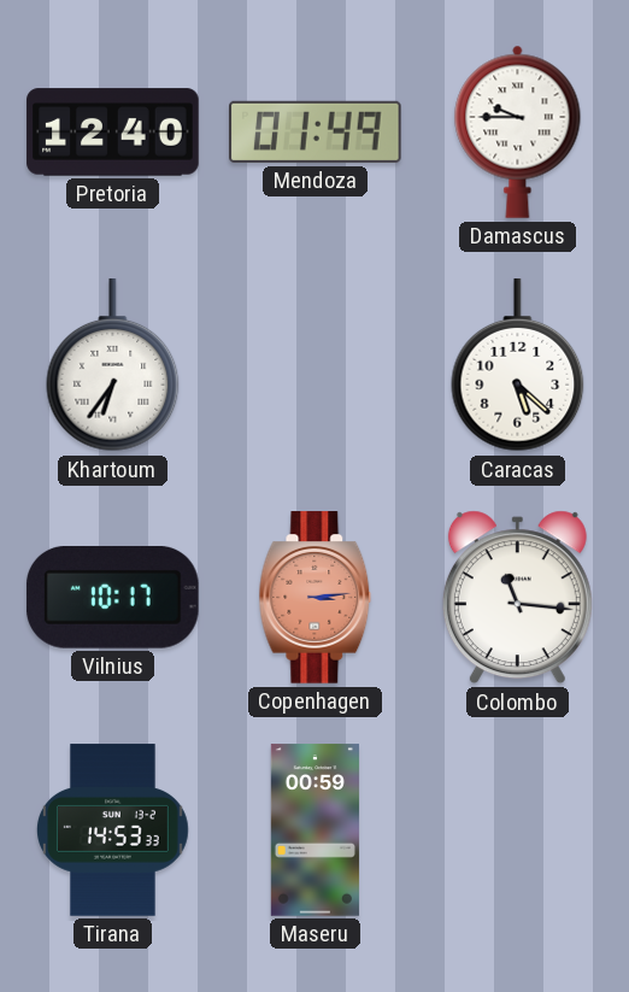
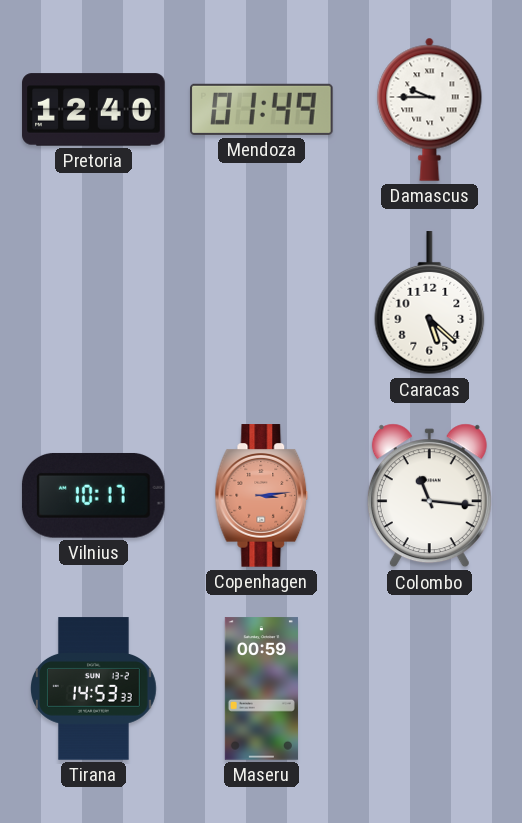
Khartoum: 6:36 -> none (113, 365)
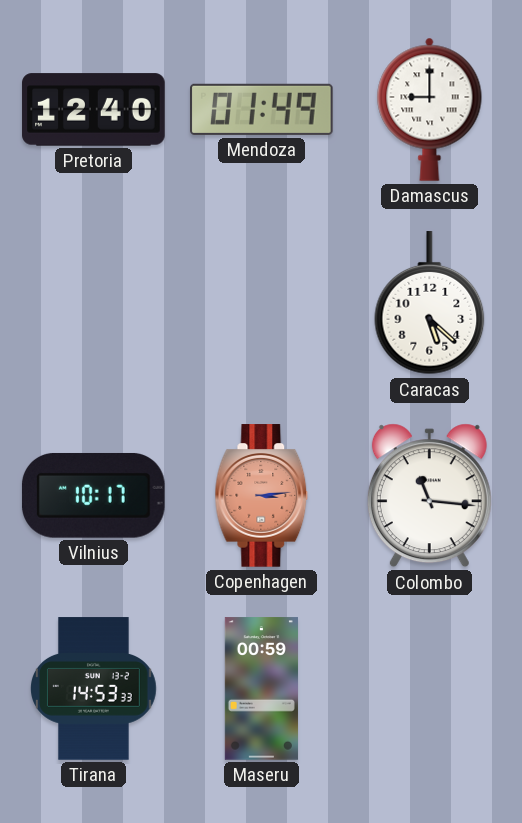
Damascus: 9:45 -> 9:00 (430, 109)
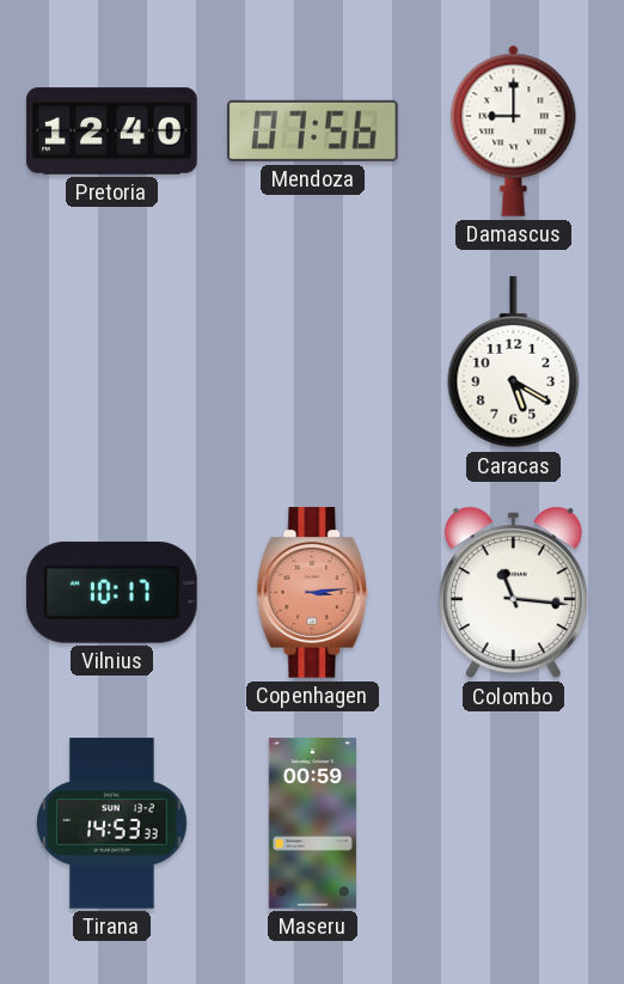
Mendoza: 01:49 -> 07:56 (313, 130)
Caracas: 5:22 -> 5:20 (514, 362)
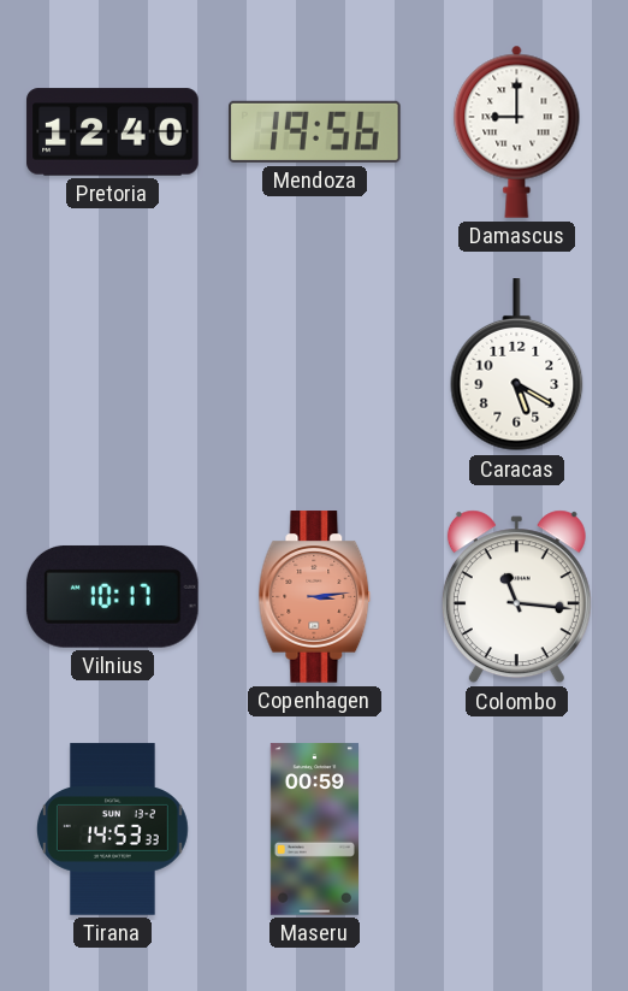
Mendoza: 07:56 -> 19:56 (315, 131)
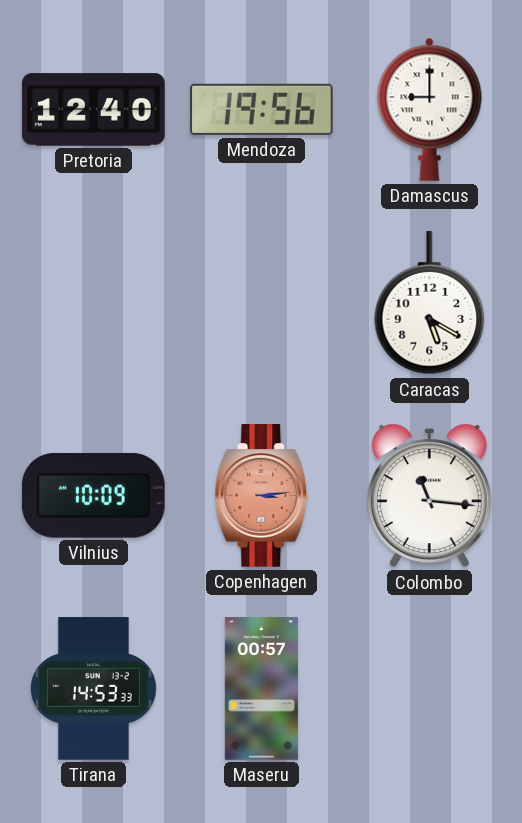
Vilnius: 10:17 -> 10:09 (93, 495)
Maseru: 00:59 -> 00:57 (261, 689)
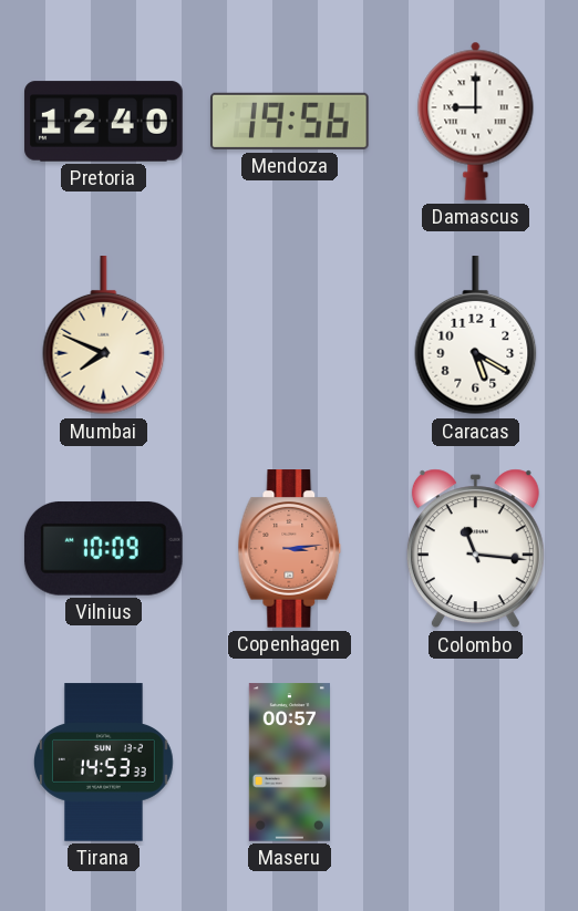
Mumbai: none -> 7:49 (104, 335)
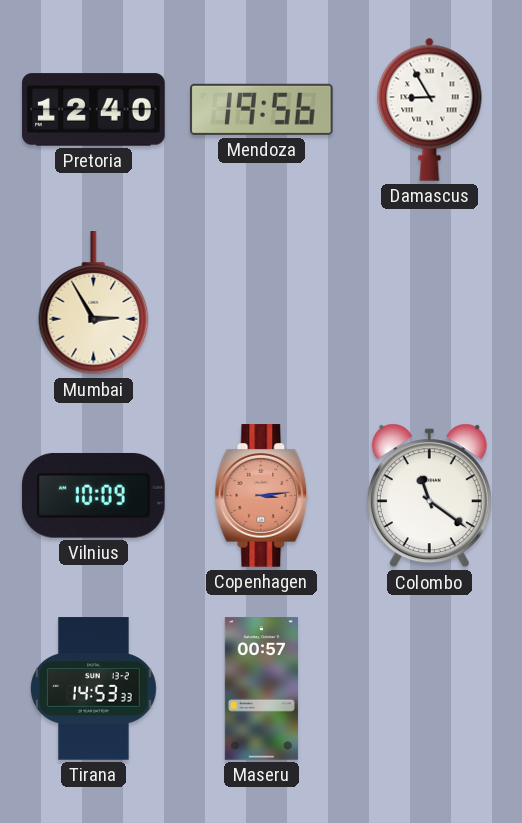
Damascus: 9:00 -> 8:55 (430, 109)
Mumbai: 7:49 -> 2:55 (94, 303)
Caracas: 5:20 -> none (476, 335)
Colombo: 11:16 -> 11:21 (429, 496)
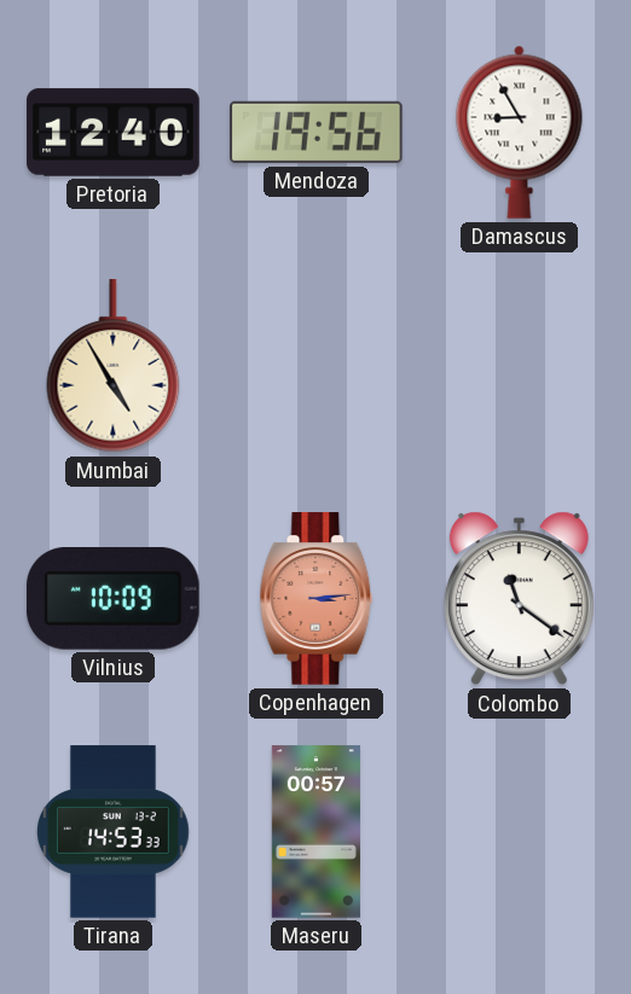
Mumbai: 2:55 -> 4:55 (114, 366)
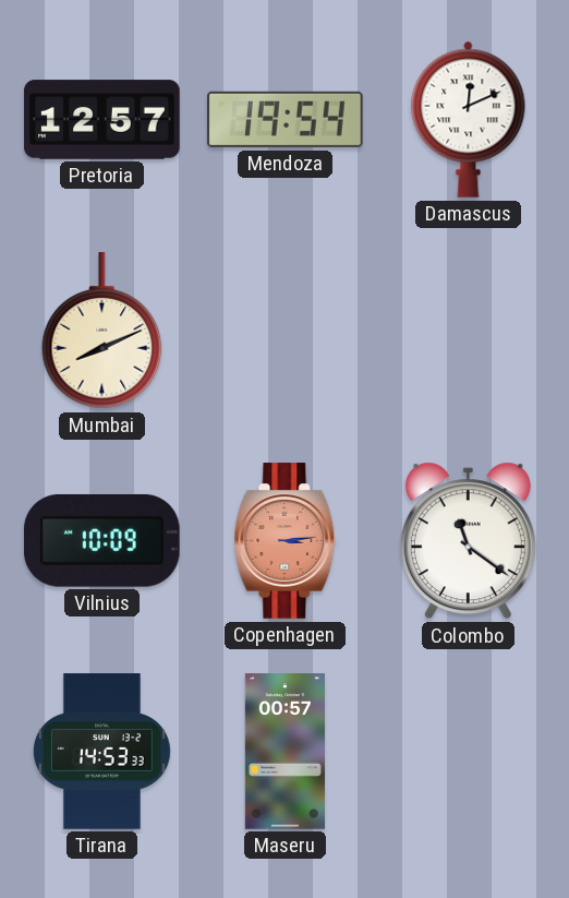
Pretoria: 12:40 -> 12:57 (102, 120)
Mendoza: 19:56 -> 19:54 (286, 119)
Damascus: 8:55 -> 12:11 (469, 119)
Mumbai: 4:55 -> 8:11 (102, 331)
